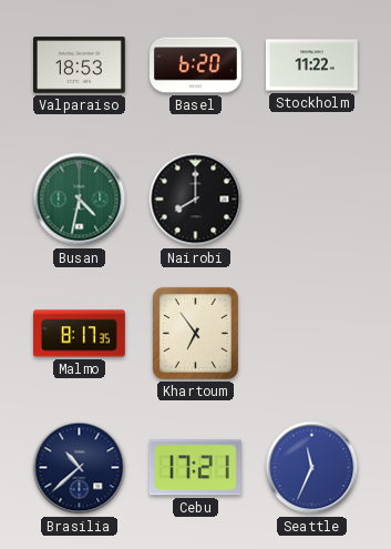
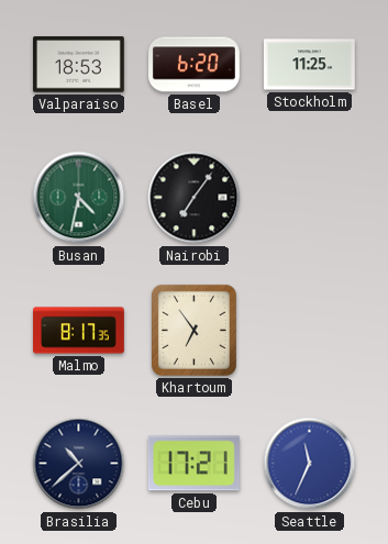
Stockholm: 11:22 -> 11:25 (310, 65)
Nairobi: 8:00 -> 7:06 (195, 198)
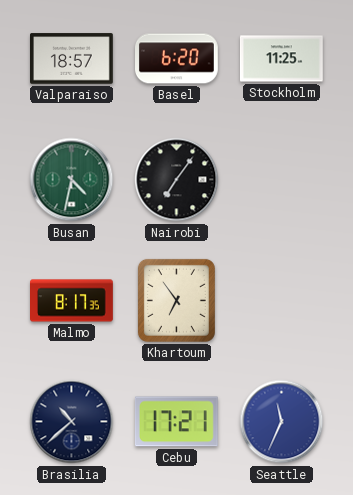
Valparaiso: 18:53 -> 18:57 (72, 59)
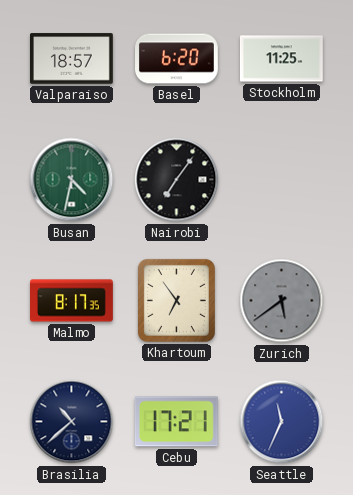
Zurich: none -> 5:39 (282, 301)
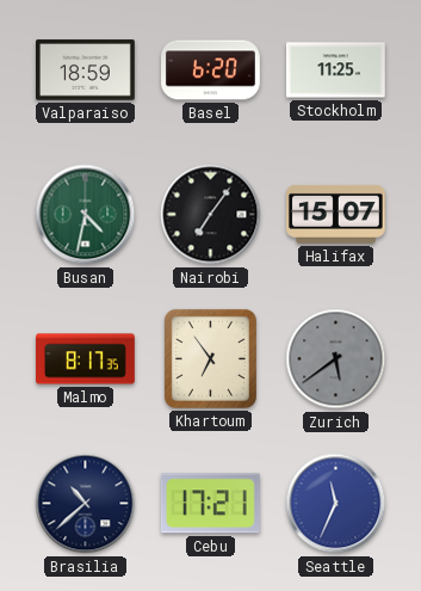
Valparaiso: 18:57 -> 18:59 (86, 70)
Halifax: none -> 15:07 (336, 214)
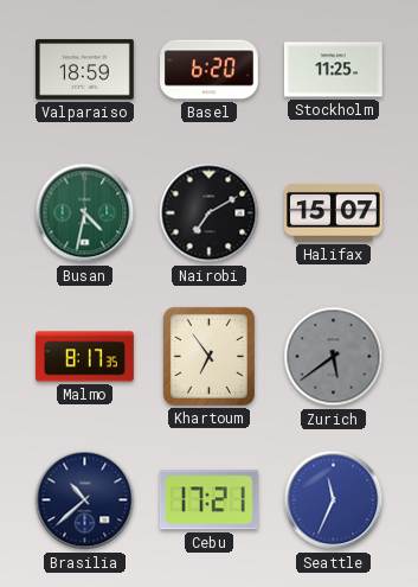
Nairobi: 7:06 -> 7:10 (210, 213)
